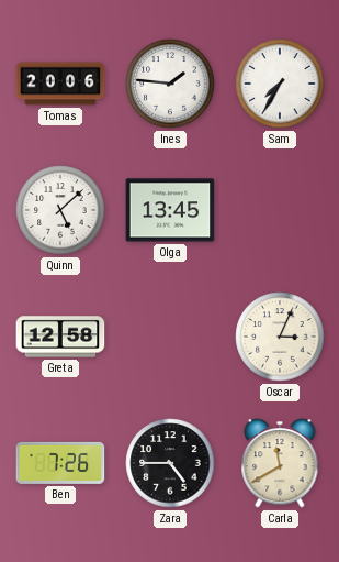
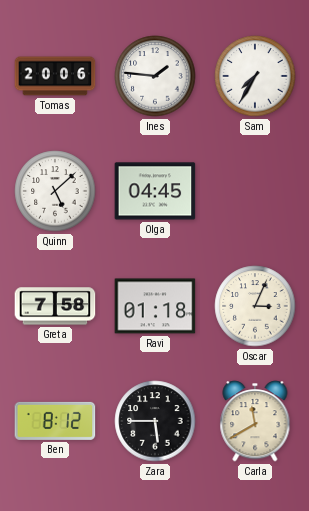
Olga: 13:45 -> 04:45 (155, 191)
Greta: 12:58 -> 7:58 (55, 306)
Ravi: none -> 01:18 (155, 306)
Ben: 7:26 -> 8:12 (55, 421)
Zara: 4:45 -> 5:45 (155, 421)
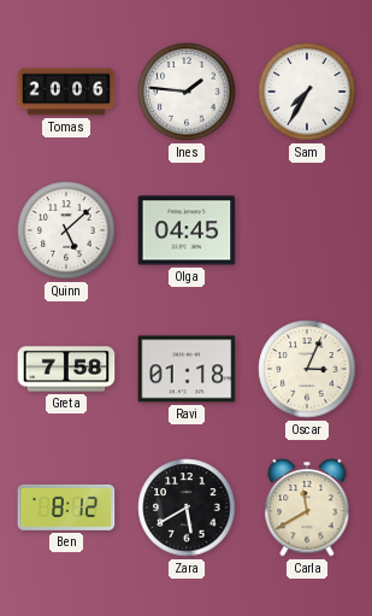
Zara: 5:45 -> 5:40 (187, 508)
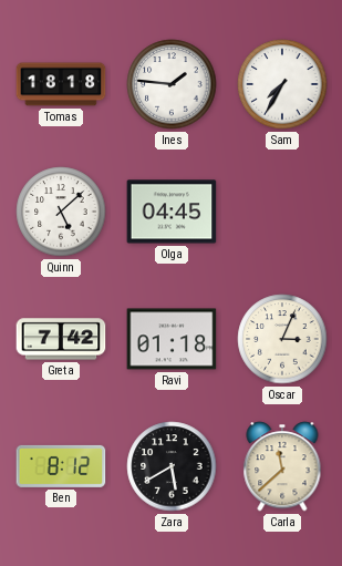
Tomas: 20:06 -> 18:18 (61, 84)
Greta: 7:58 -> 7:42 (61, 339)
Carla: 11:40 -> 11:38 (282, 466)
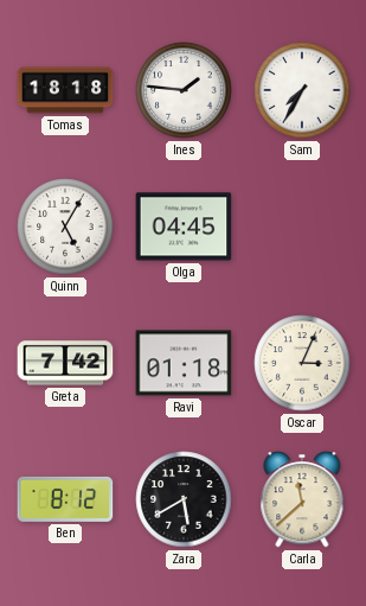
Quinn: 5:08 -> 5:05 (65, 227)
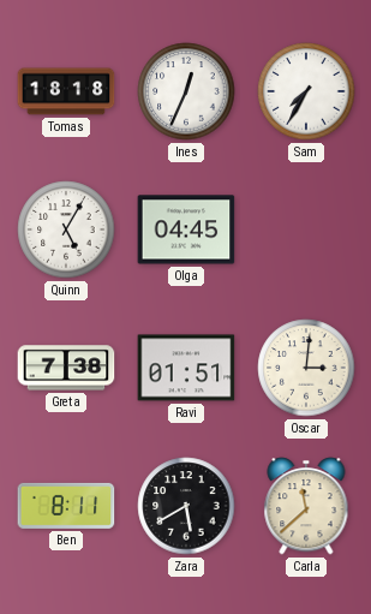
Ines: 1:46 -> 12:34 (186, 91)
Greta: 7:42 -> 7:38 (66, 368)
Ravi: 01:18 -> 01:51 (186, 368)
Oscar: 3:04 -> 3:01 (306, 368)
Ben: 8:12 -> 8:11 (66, 506)
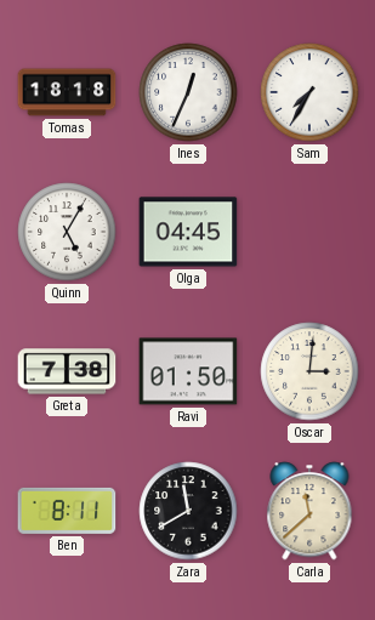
Ravi: 01:51 -> 01:50 (188, 371)
Zara: 5:40 -> 11:40 (188, 511)
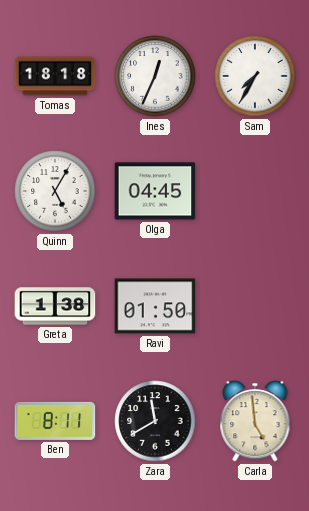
Greta: 7:38 -> 1:38 (55, 306)
Oscar: 3:01 -> none (309, 371)
Carla: 11:38 -> 4:59 (255, 421)
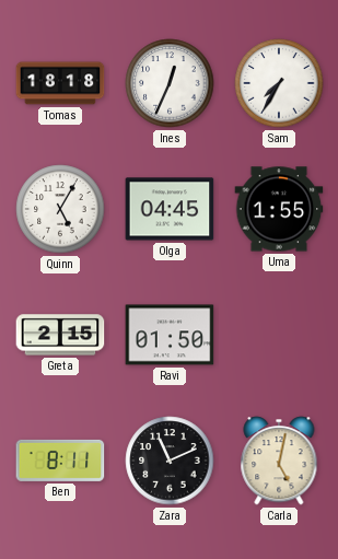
Uma: none -> 1:55 (279, 209)
Greta: 1:38 -> 2:15 (60, 335)
Zara: 11:40 -> 11:11 (170, 461)
Carla: 4:59 -> 5:02 (279, 461)
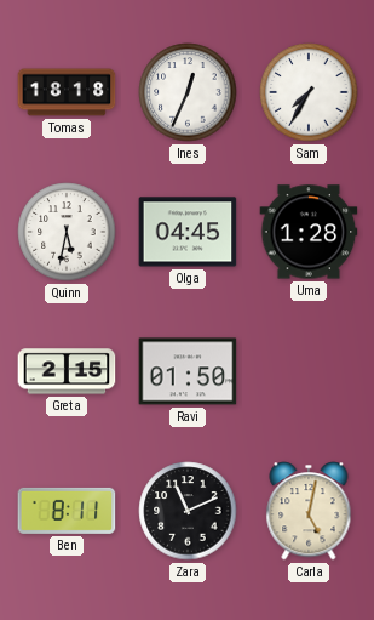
Quinn: 5:05 -> 5:32 (67, 232)
Uma: 1:55 -> 1:28 (309, 232)
